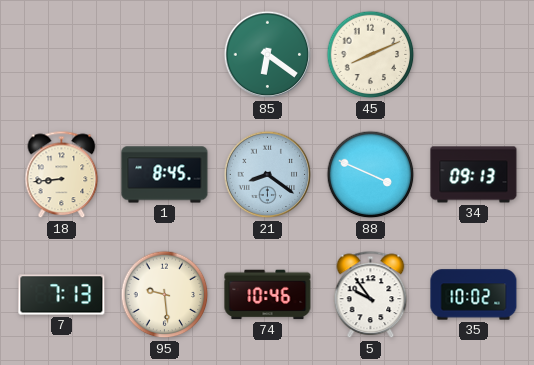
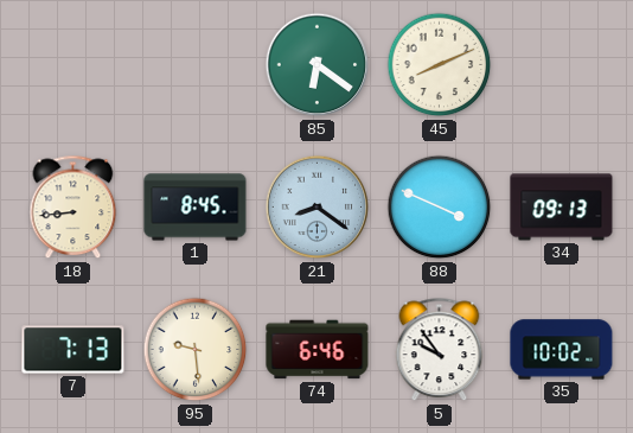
74: 10:46 -> 6:46 (318, 350)
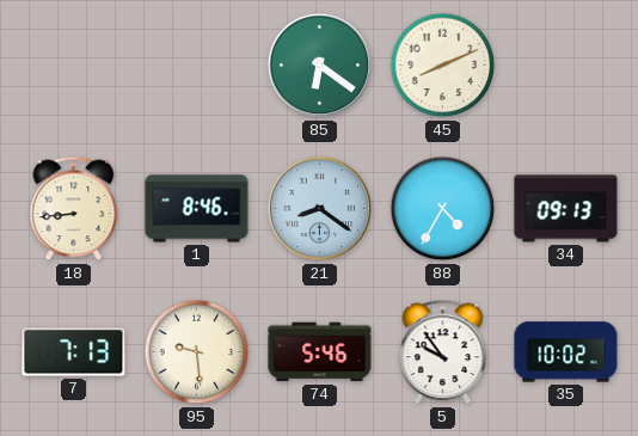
1: 8:45 -> 8:46 (197, 209)
88: 3:49 -> 4:35 (443, 209)
74: 6:46 -> 5:46 (320, 352)
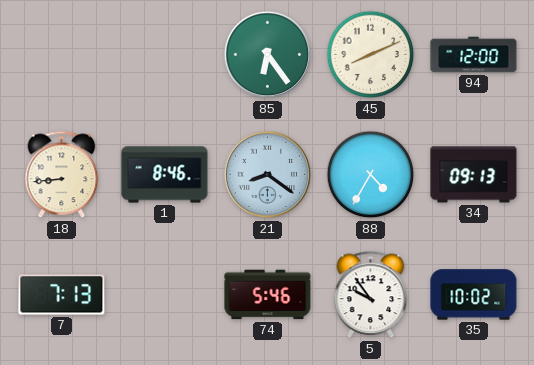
85: 6:21 -> 6:24 (268, 55)
94: none -> 12:00 (474, 55)
95: 9:29 -> none (197, 352)
